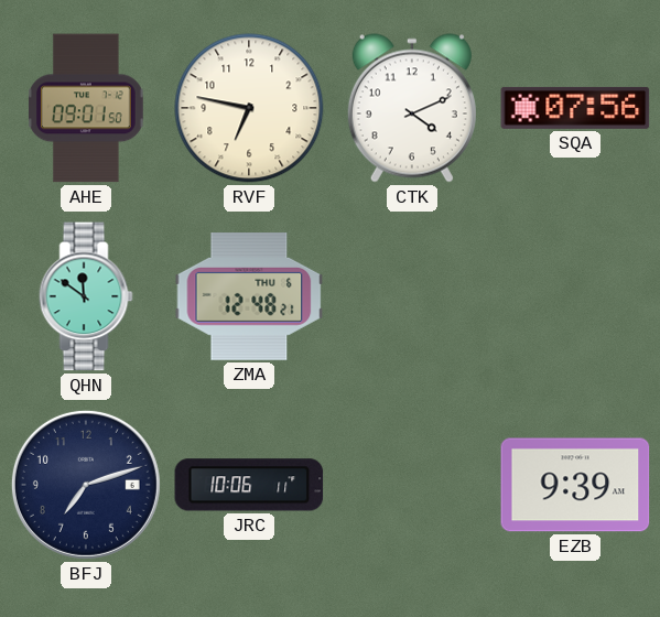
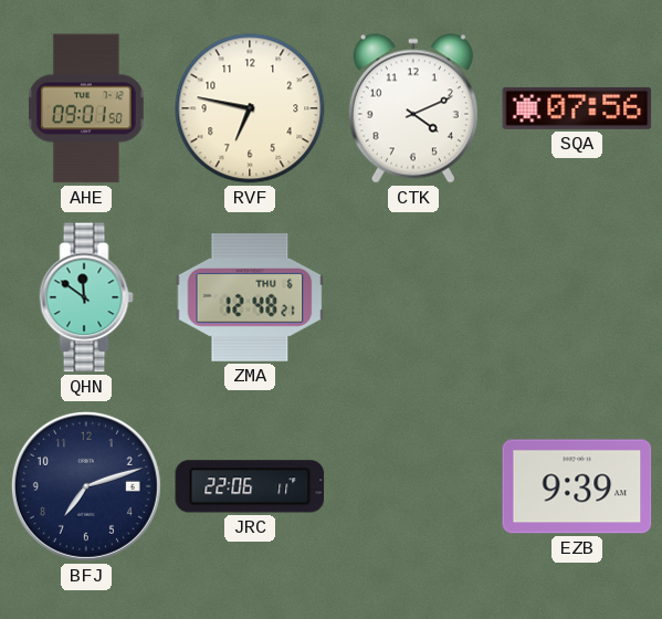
JRC: 10:06 -> 22:06 (250, 486)
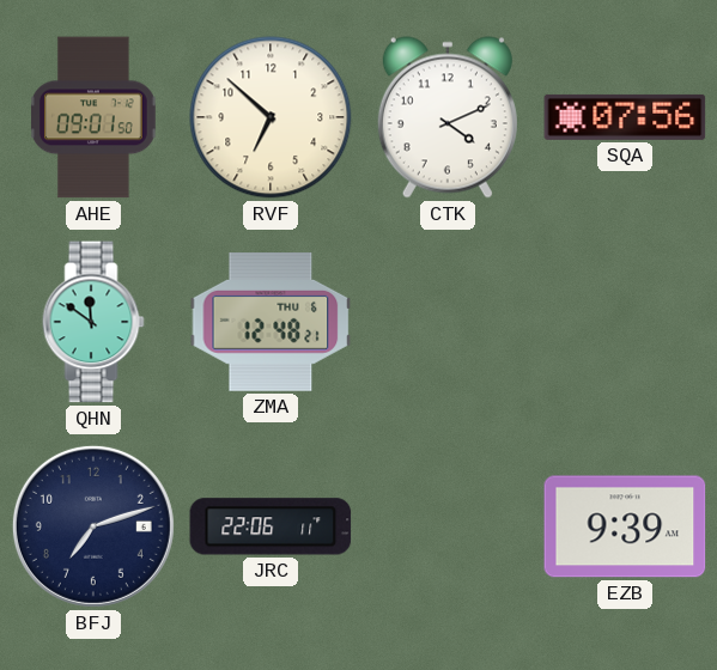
RVF: 6:47 -> 6:52 (271, 117)
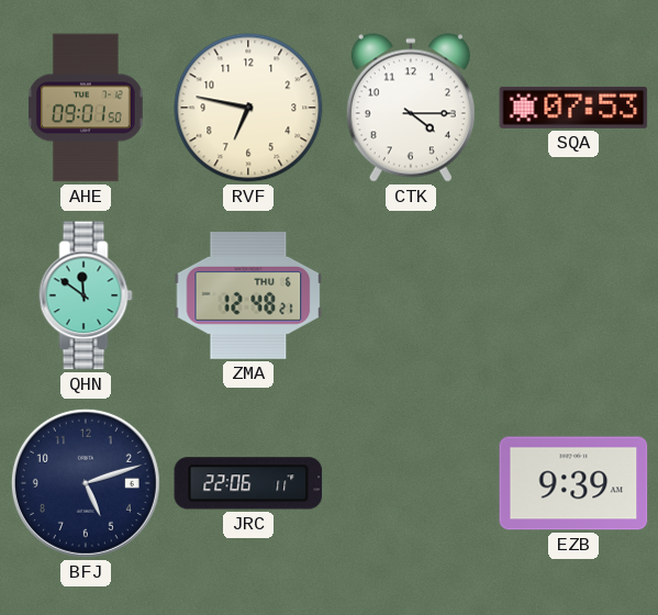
RVF: 6:52 -> 6:47 (248, 108)
CTK: 4:11 -> 4:15 (411, 108)
SQA: 07:56 -> 07:53 (573, 108)
BFJ: 7:12 -> 5:12 (86, 483)
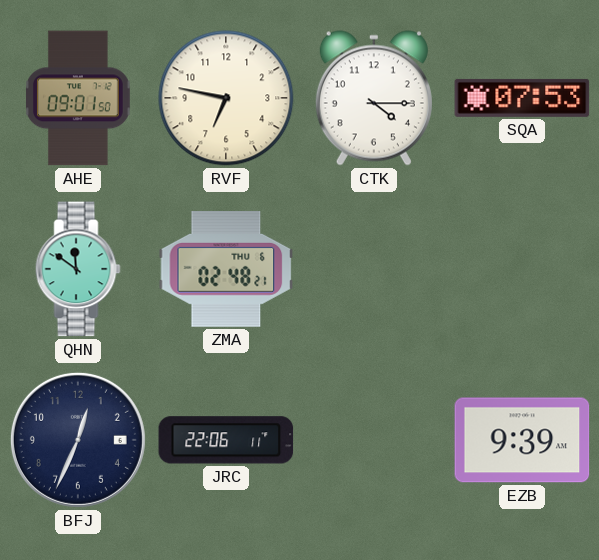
ZMA: 12:48 -> 02:48 (226, 270)
BFJ: 5:12 -> 12:34 (78, 440)
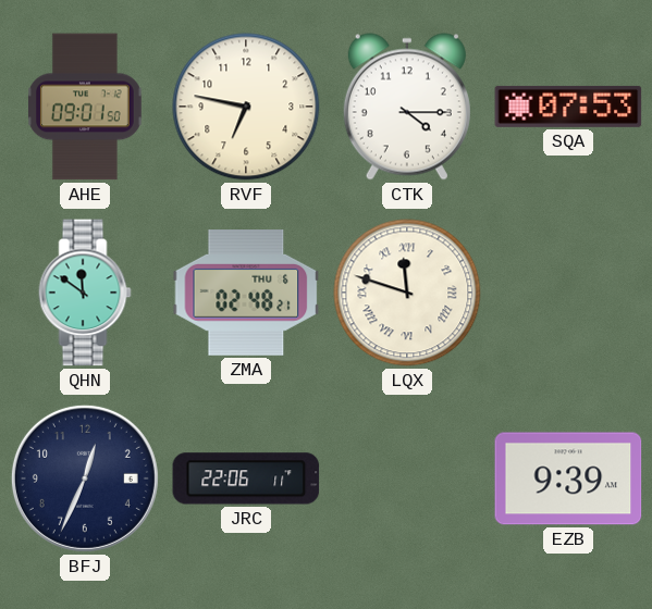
LQX: none -> 11:48 (407, 293)
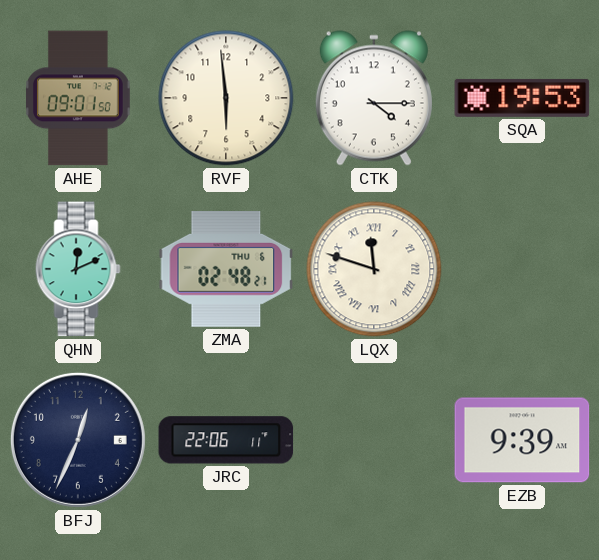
RVF: 6:47 -> 5:59 (226, 98)
SQA: 07:53 -> 19:53 (522, 98)
QHN: 11:51 -> 12:11 (78, 269)
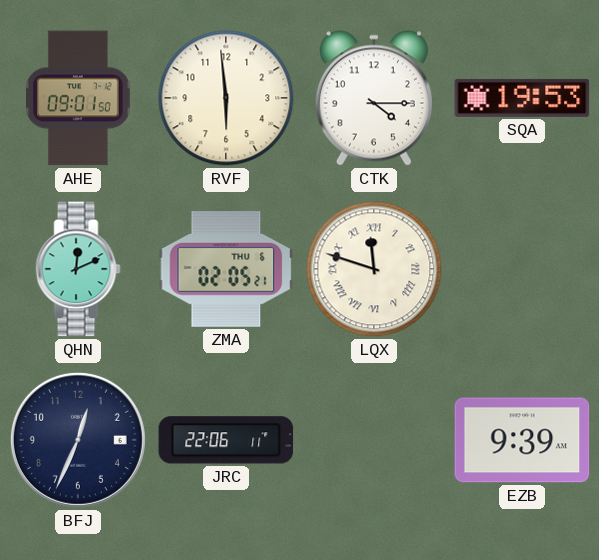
ZMA: 02:48 -> 02:05 (226, 270)
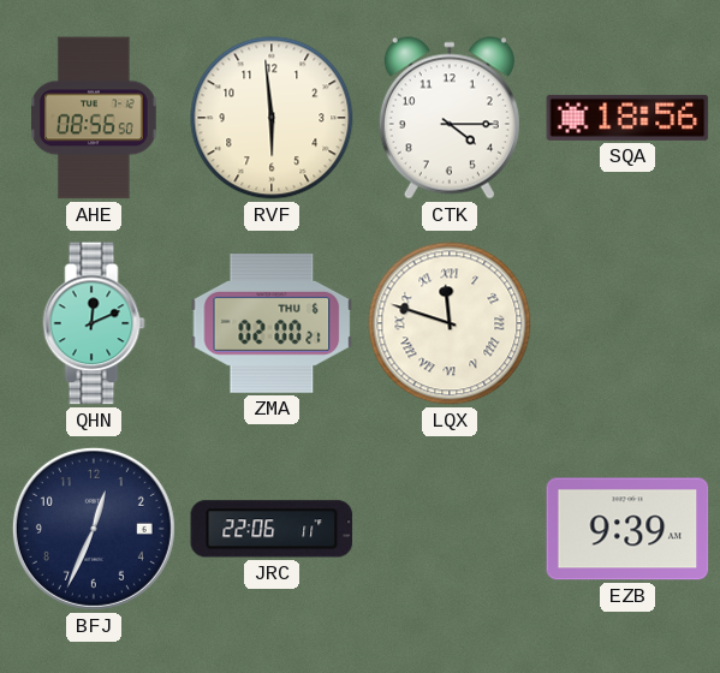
AHE: 09:01 -> 08:56 (95, 118)
SQA: 19:53 -> 18:56 (627, 118)
ZMA: 02:05 -> 02:00 (272, 324)
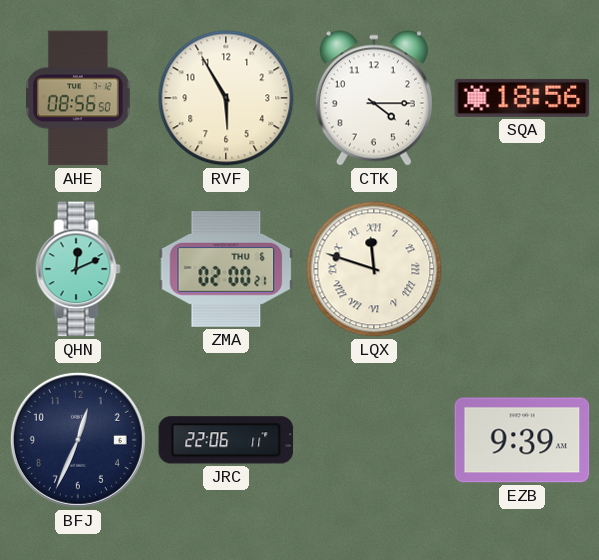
RVF: 5:59 -> 5:55 (226, 98)
